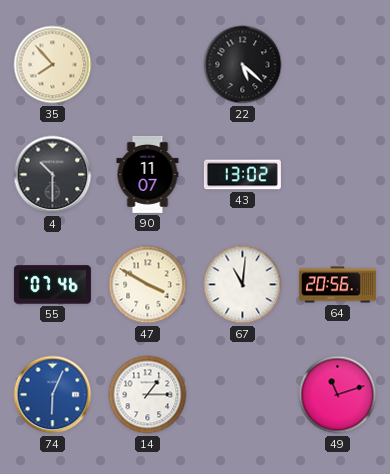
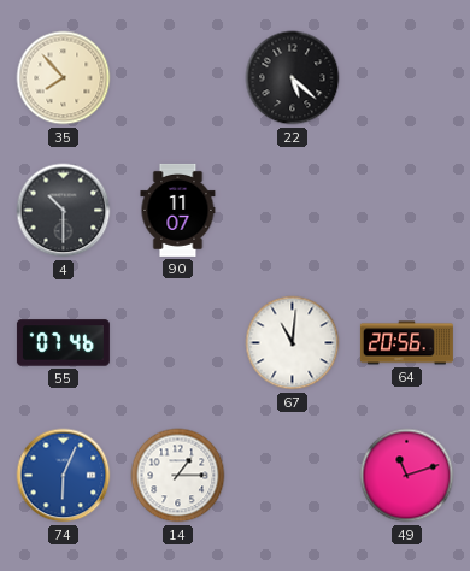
43: 13:02 -> none (242, 175)
47: 3:50 -> none (148, 285)
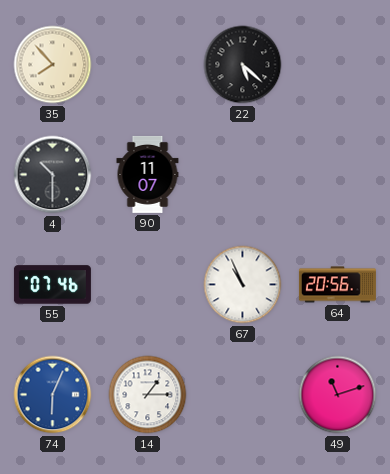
67: 11:01 -> 10:56 (243, 285)
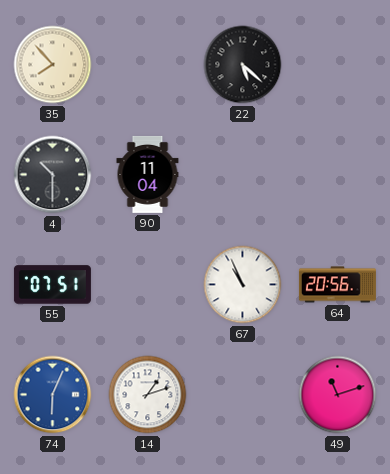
90: 11:07 -> 11:04 (148, 174)
55: 07:46 -> 07:51 (52, 285)
14: 1:15 -> 1:12 (148, 395)
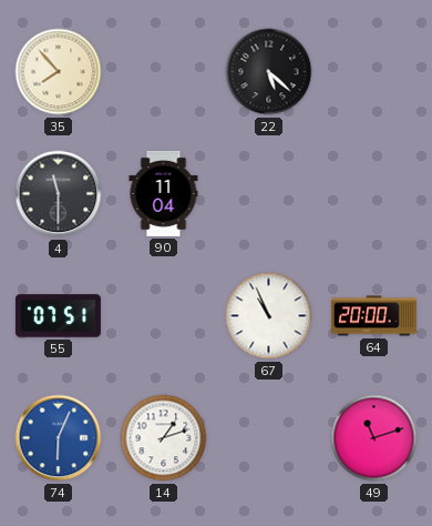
4: 10:30 -> 11:30 (59, 194)
64: 20:56 -> 20:00 (373, 316)
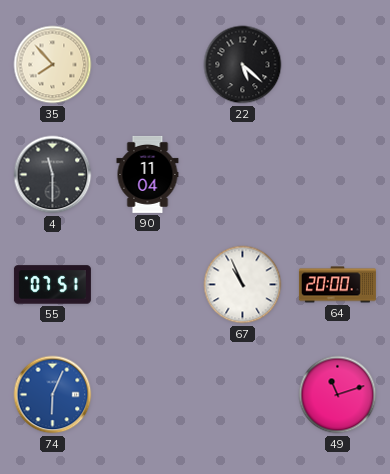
14: 1:12 -> none (164, 438)
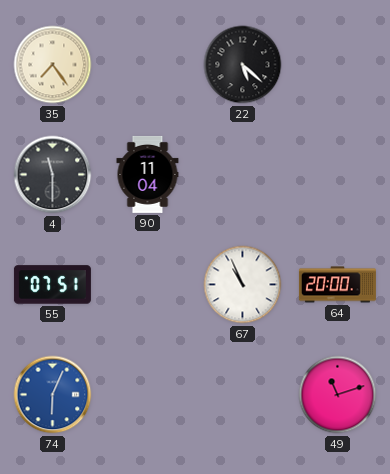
35: 7:53 -> 7:24 (53, 65)
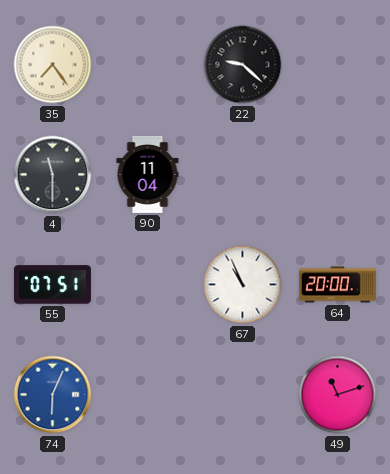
22: 5:22 -> 9:22 (243, 65)
